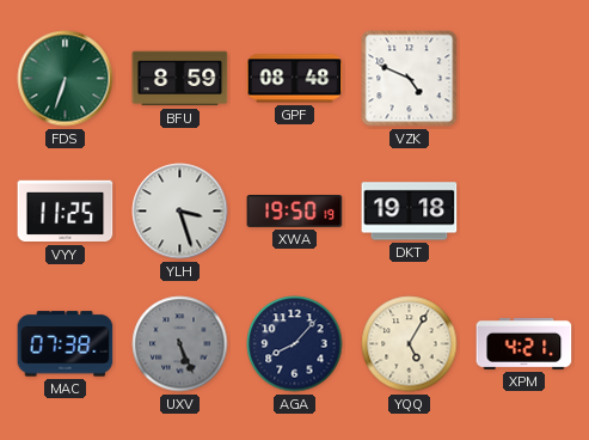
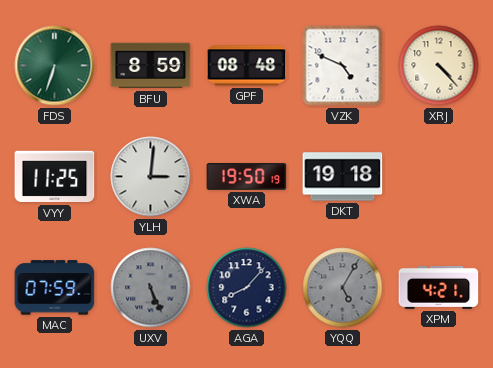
XRJ: none -> 4:23 (439, 66)
YLH: 3:27 -> 3:01 (151, 177)
MAC: 07:38 -> 07:59 (55, 288)
YQQ dial: cream -> grey (343, 288)
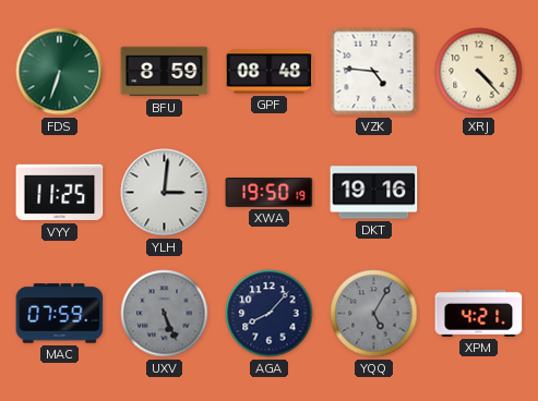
VZK: 4:49 -> 4:46 (374, 72)
DKT: 19:18 -> 19:16 (374, 193)
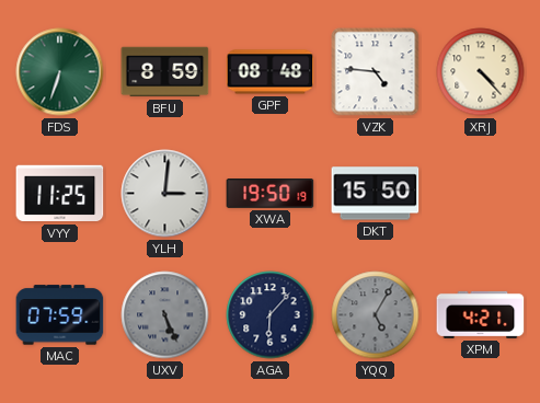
DKT: 19:16 -> 15:50 (376, 194)
AGA: 8:07 -> 6:07 (271, 315)
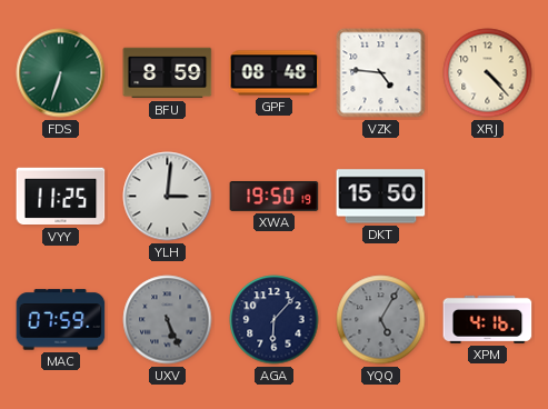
XPM: 4:21 -> 4:16 (488, 319)
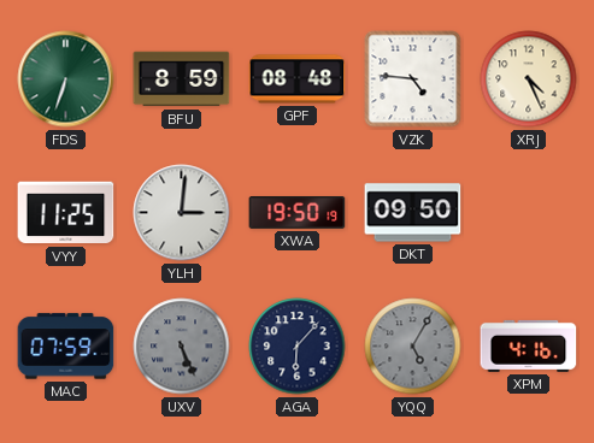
XRJ: 4:23 -> 4:26 (529, 79)
DKT: 15:50 -> 09:50 (413, 213)
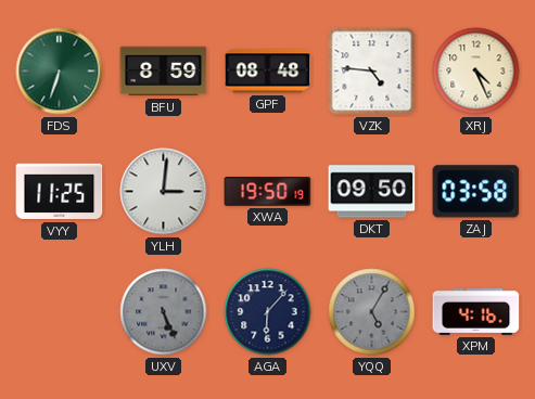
ZAJ: none -> 03:58 (476, 192)
MAC: 07:59 -> none (66, 347)
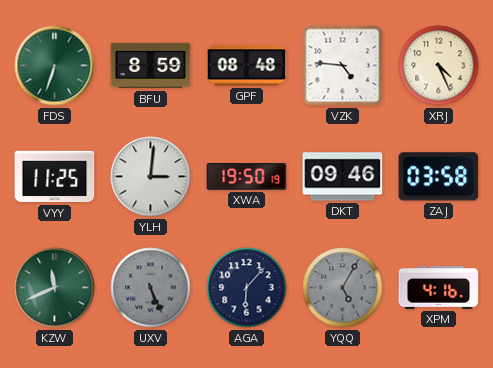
DKT: 09:50 -> 09:46 (343, 177)
KZW: none -> 11:41 (55, 288)
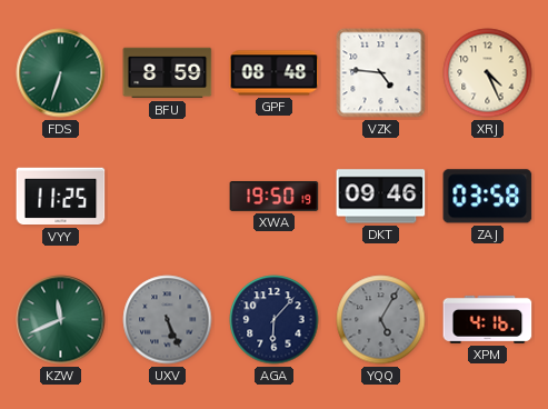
YLH: 3:01 -> none (151, 177)
